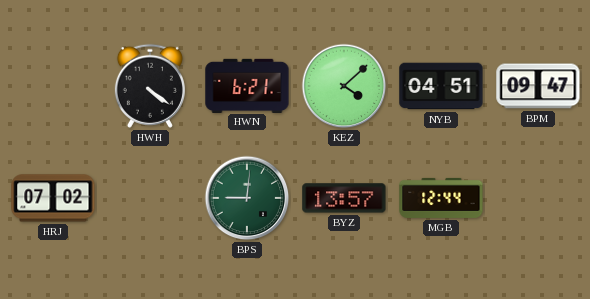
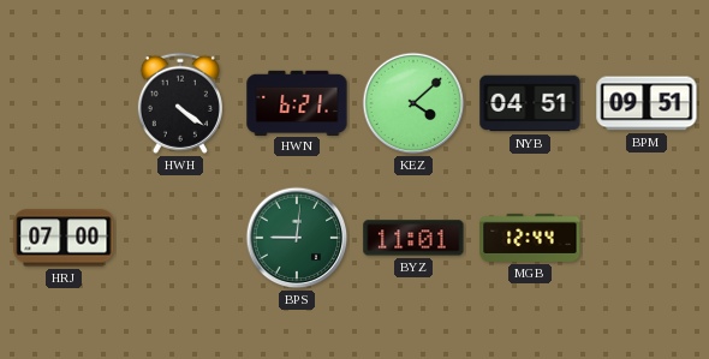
BPM: 09:47 -> 09:51 (647, 103)
HRJ: 07:02 -> 07:00 (64, 238)
BYZ: 13:57 -> 11:01 (413, 238)
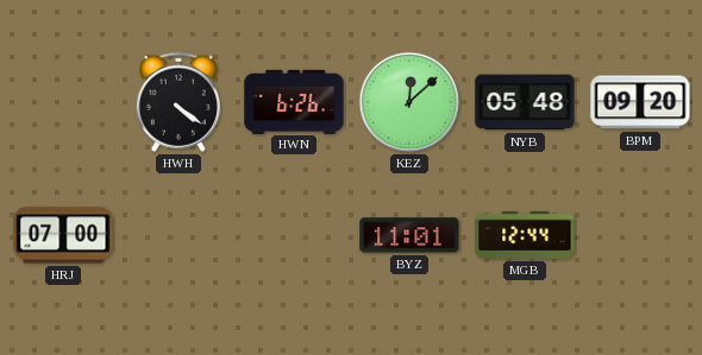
HWN: 6:21 -> 6:26 (294, 101)
KEZ: 4:08 -> 12:08 (409, 102)
NYB: 04:51 -> 05:48 (525, 102)
BPM: 09:51 -> 09:20 (640, 102)
BPS: 9:01 -> none (297, 238)
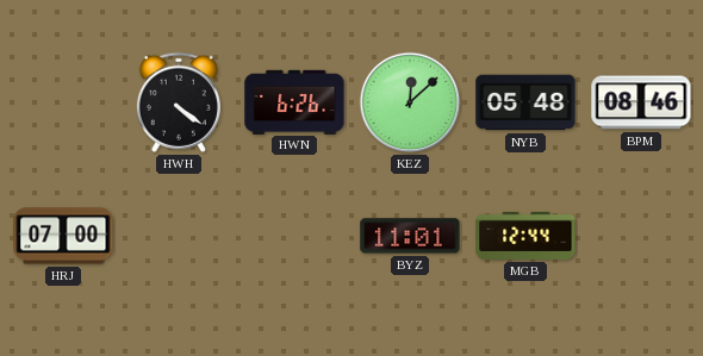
BPM: 09:20 -> 08:46 (641, 102)
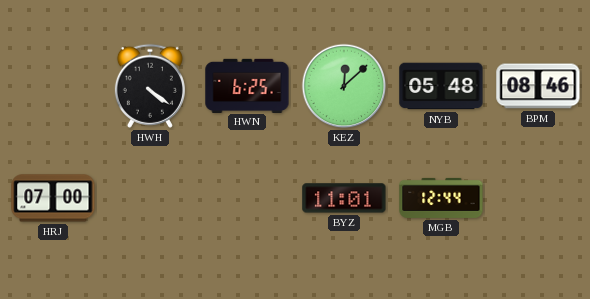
HWN: 6:26 -> 6:25 (247, 85)
